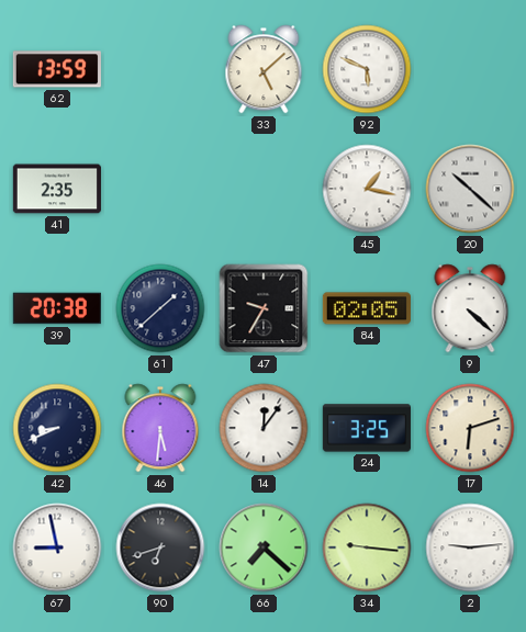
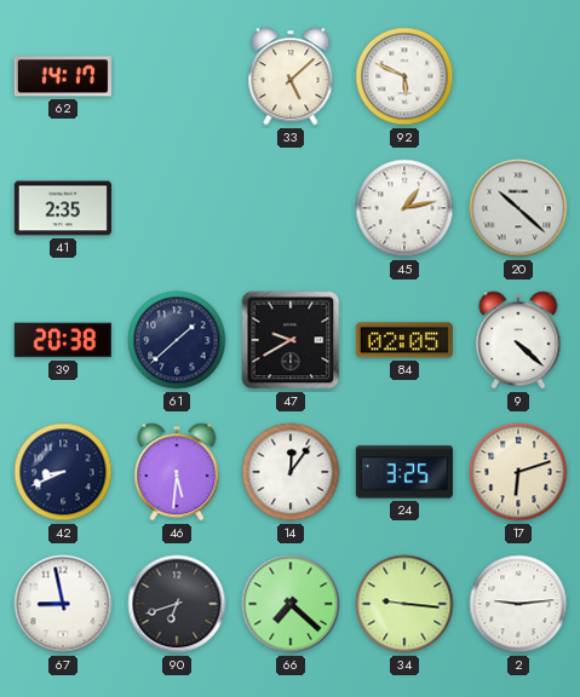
62: 13:59 -> 14:17 (63, 76)
45: 1:17 -> 1:13 (404, 208)
47: 9:35 -> 9:40 (291, 340)
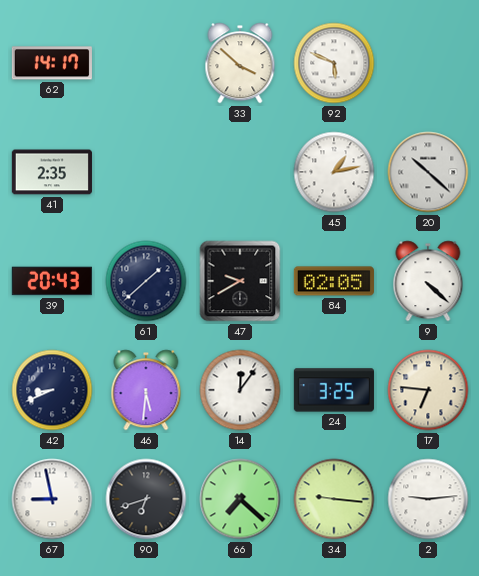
33: 5:08 -> 3:52 (240, 63)
39: 20:38 -> 20:43 (52, 281)
17: 6:12 -> 6:46 (428, 390)
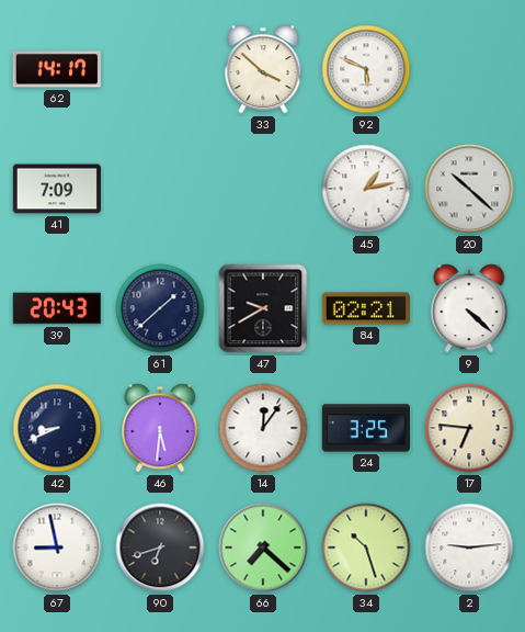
41: 2:35 -> 7:09 (57, 189)
84: 02:05 -> 02:21 (366, 308)
34: 9:16 -> 10:27 (366, 548)
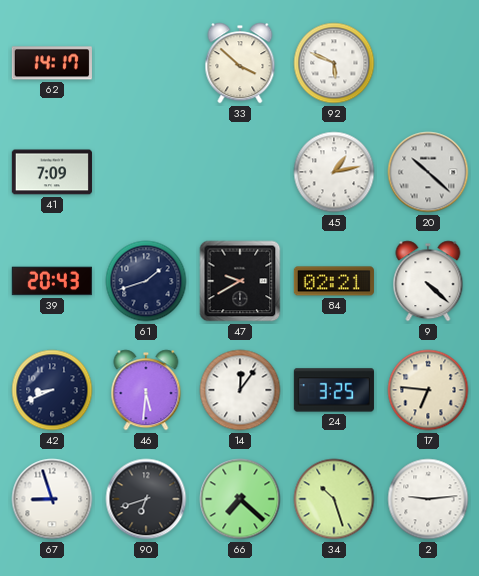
61: 1:38 -> 1:42 (146, 281)
67: 8:58 -> 8:57 (52, 499)
